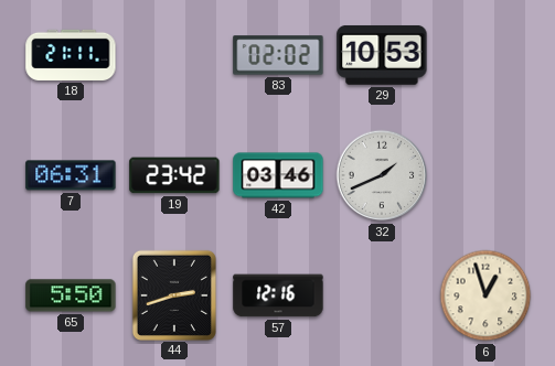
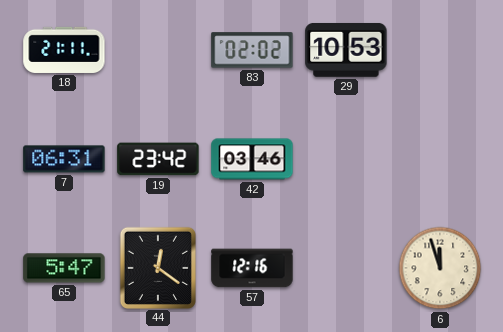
32: 1:41 -> none (382, 175)
65: 5:50 -> 5:47 (64, 268)
44: 2:42 -> 12:21 (157, 267)
6: 12:57 -> 11:57 (440, 268)
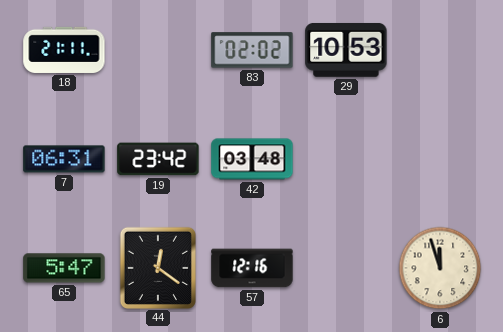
42: 03:46 -> 03:48 (252, 159)
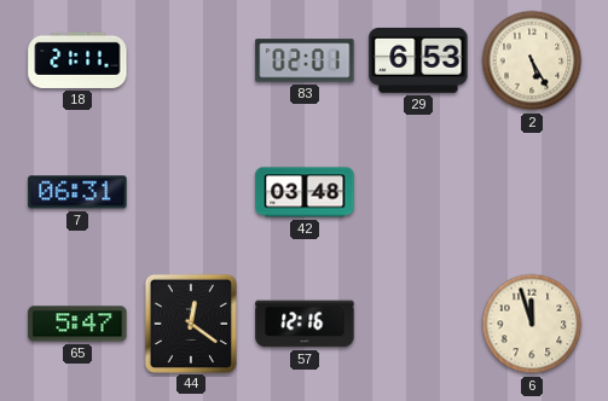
83: 02:02 -> 02:01 (305, 60)
29: 10:53 -> 6:53 (418, 60)
2: none -> 5:25 (532, 60)
19: 23:42 -> none (158, 159)
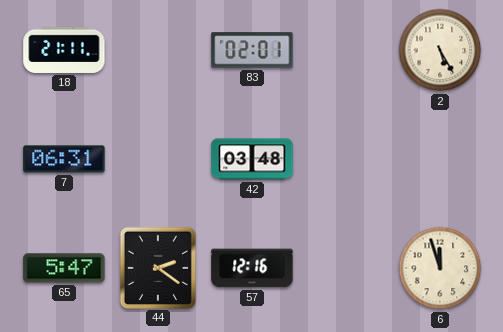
29: 6:53 -> none (418, 60)
44: 12:21 -> 2:21 (157, 267)
